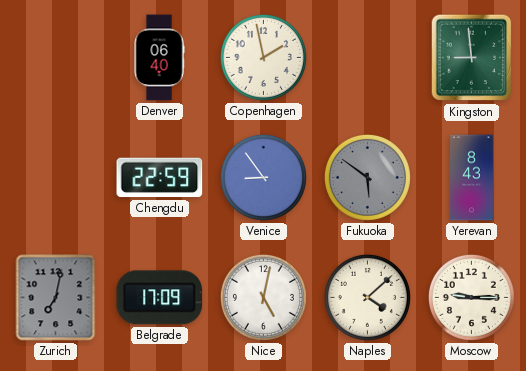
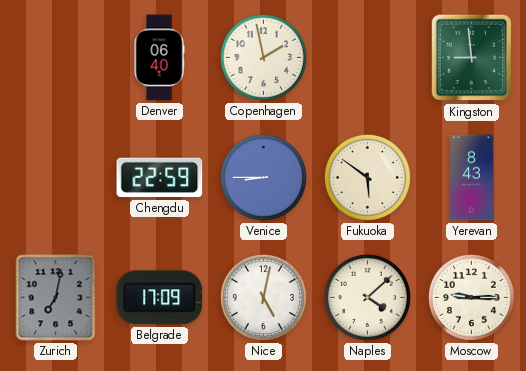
Venice: 8:54 -> 8:45 (263, 177)
Fukuoka dial: grey -> cream (367, 177)
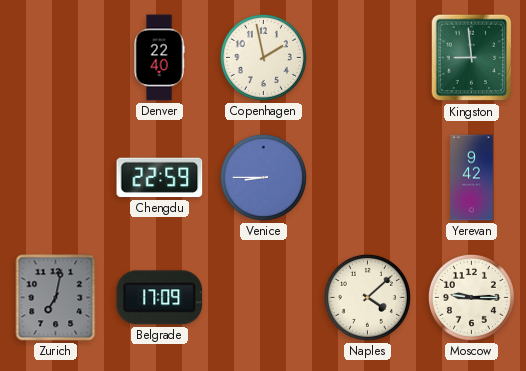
Denver: 06:40 -> 22:40 (159, 58)
Fukuoka: 5:51 -> none (367, 177)
Yerevan: 8:43 -> 9:42 (472, 178)
Nice: 5:02 -> none (263, 297)
